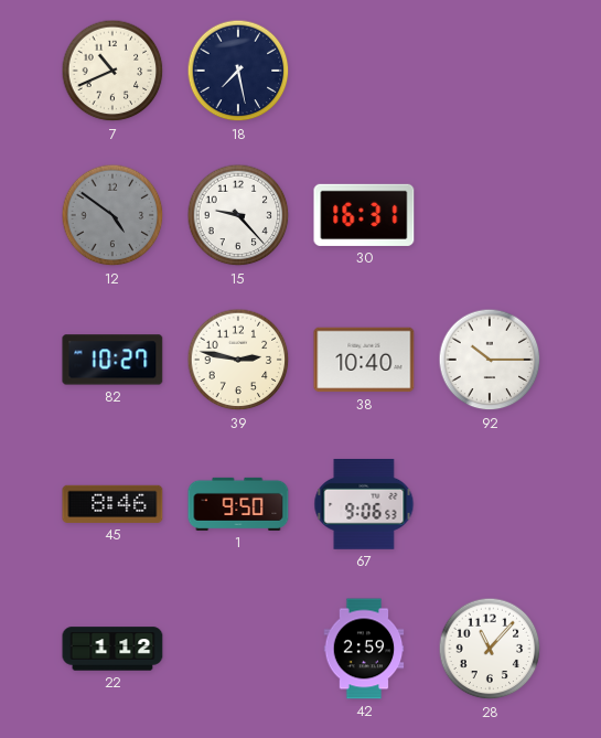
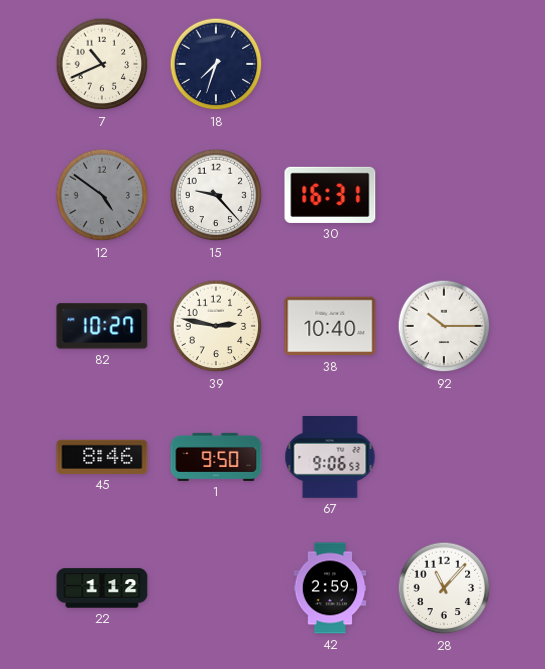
18: 7:28 -> 7:33 (216, 64)
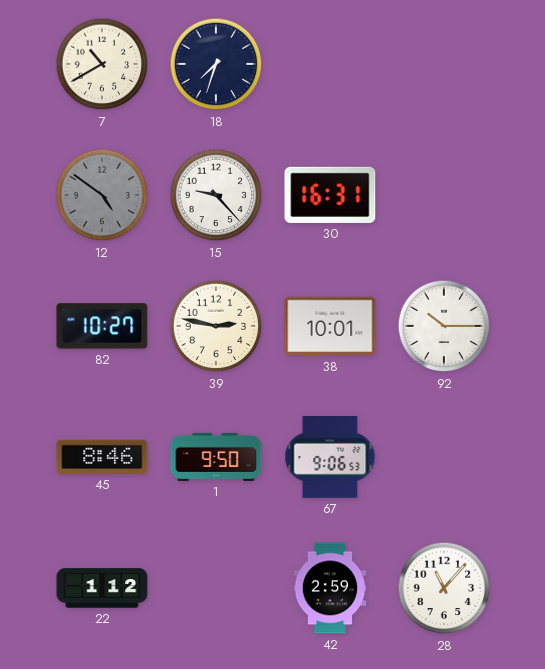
7: 10:41 -> 10:40 (102, 64)
38: 10:40 -> 10:01 (330, 326)
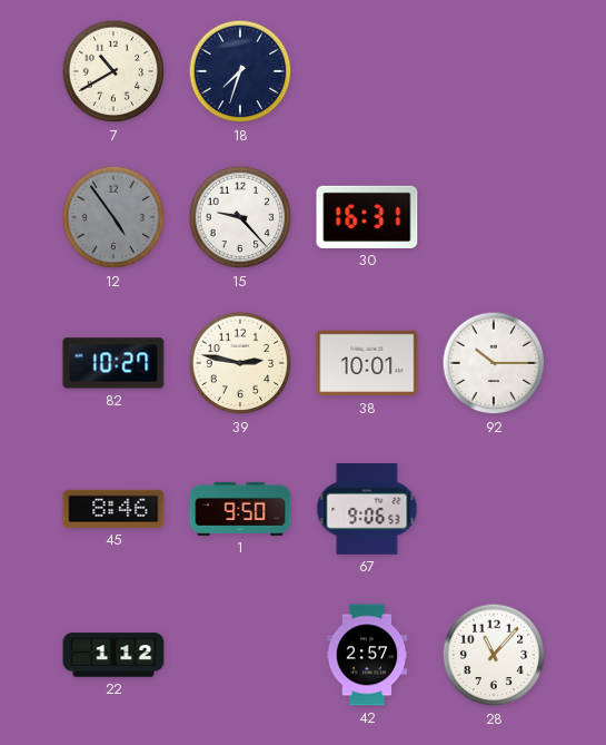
12: 4:51 -> 4:54 (113, 217)
42: 2:59 -> 2:57 (367, 655)
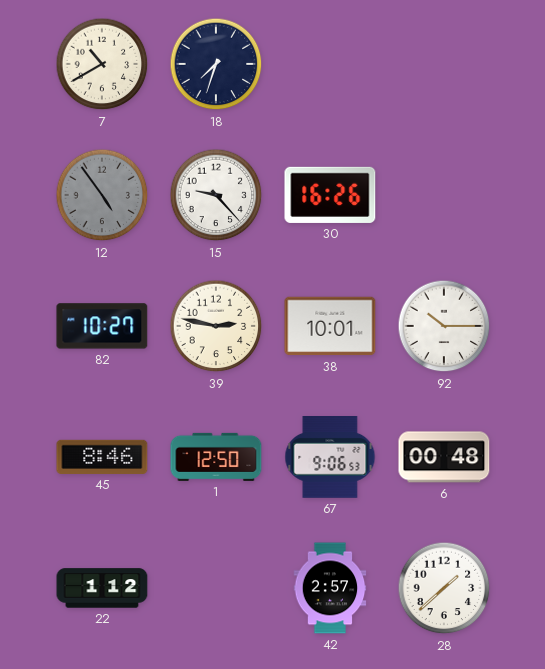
30: 16:31 -> 16:26 (330, 195)
1: 9:50 -> 12:50 (216, 457)
6: none -> 00:48 (444, 457)
28: 11:07 -> 1:38 (444, 588)
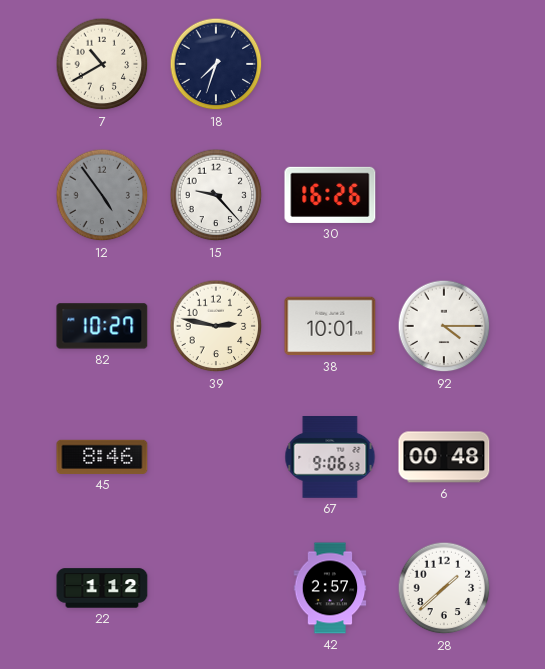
92: 10:15 -> 4:15 (444, 326)
1: 12:50 -> none (216, 457)
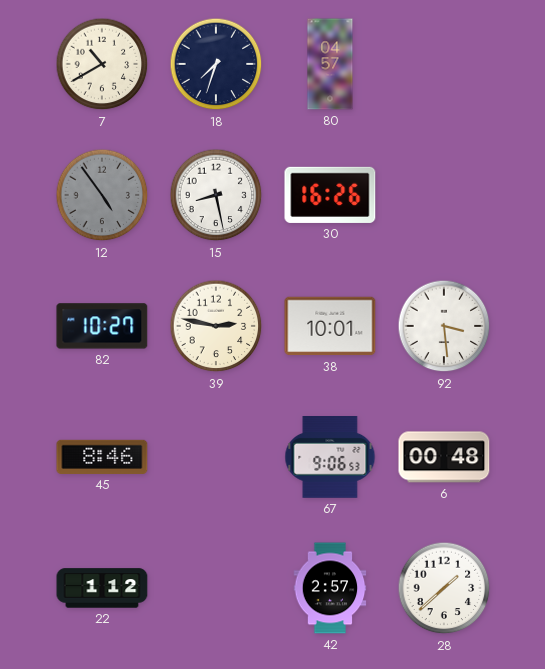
80: none -> 04:57 (330, 64)
15: 9:23 -> 8:28 (216, 195)
92: 4:15 -> 3:29 (444, 326)
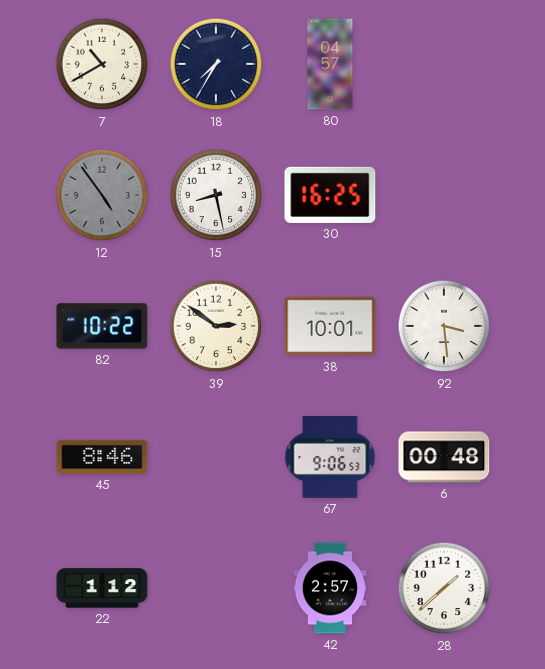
18: 7:33 -> 7:35 (216, 64)
30: 16:26 -> 16:25 (330, 195)
82: 10:27 -> 10:22 (102, 326)
39: 2:47 -> 2:51 (216, 326)
